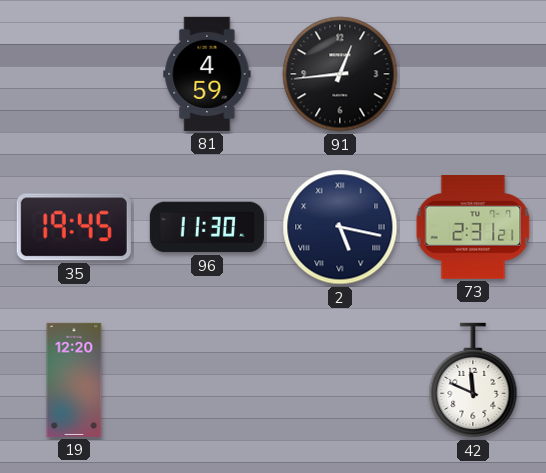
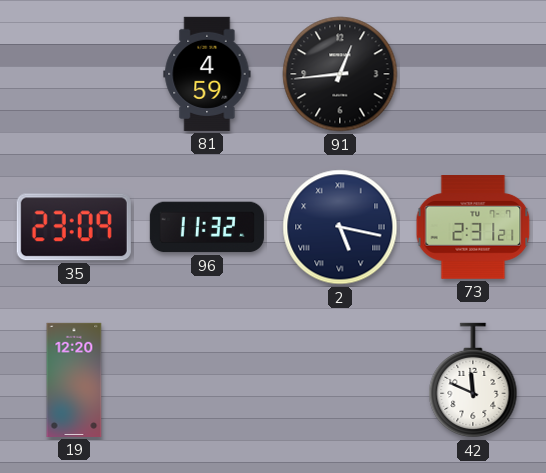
35: 19:45 -> 23:09 (74, 227)
96: 11:30 -> 11:32 (207, 227)
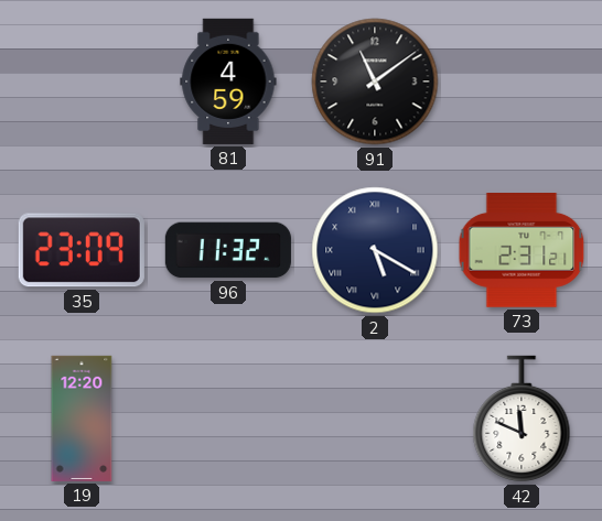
91: 12:44 -> 11:09 (375, 82)
2: 5:17 -> 5:20 (375, 250)
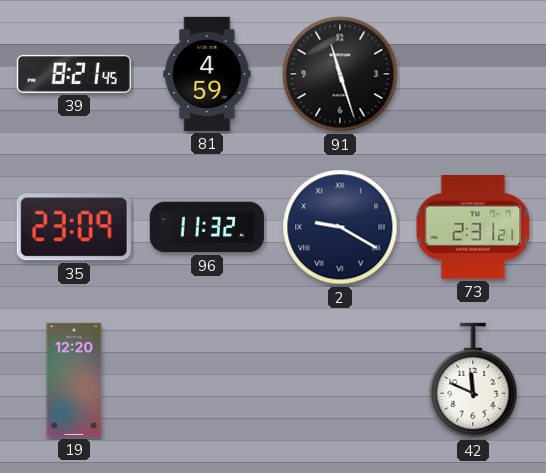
39: none -> 8:21 (74, 74)
91: 11:09 -> 11:27 (340, 74)
2: 5:20 -> 9:20 (340, 227)
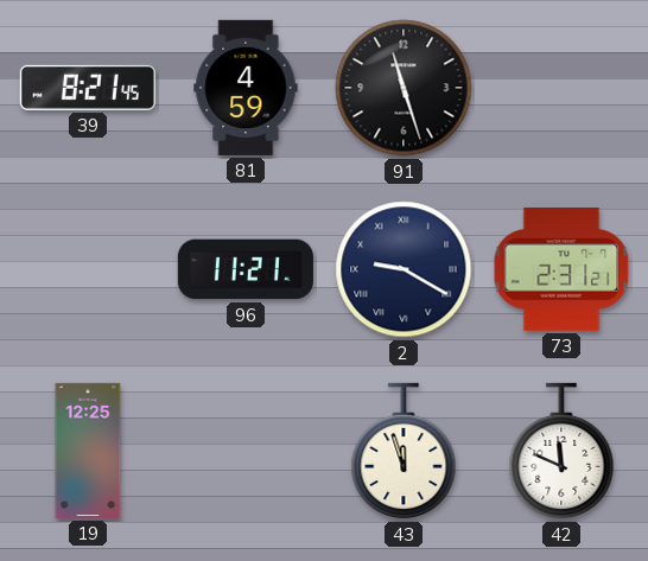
35: 23:09 -> none (74, 227)
96: 11:32 -> 11:21 (246, 269)
19: 12:20 -> 12:25 (88, 451)
43: none -> 11:57 (404, 451)
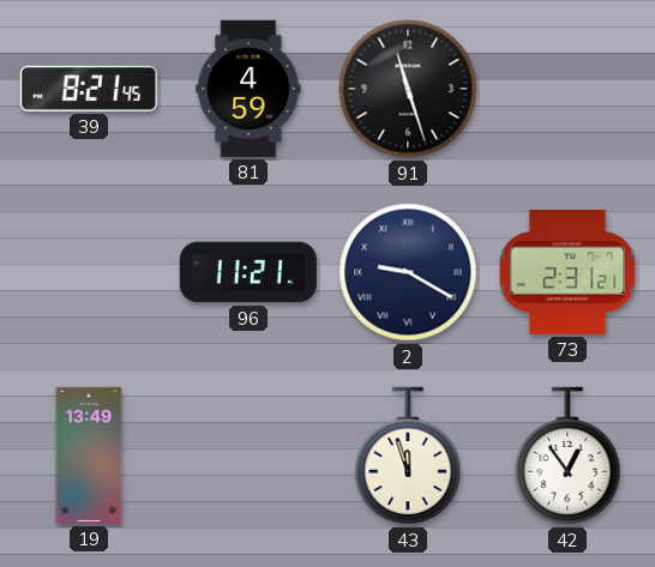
19: 12:25 -> 13:49 (89, 456)
42: 11:49 -> 12:54 (567, 456)
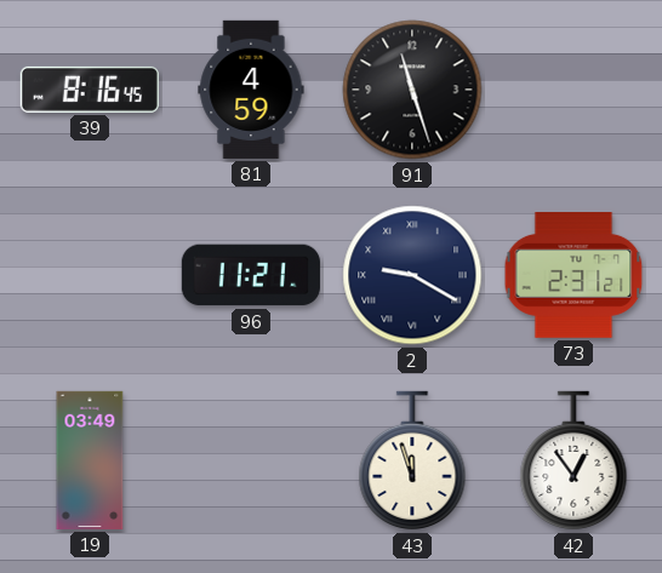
39: 8:21 -> 8:16 (90, 90)
19: 13:49 -> 03:49 (90, 460)
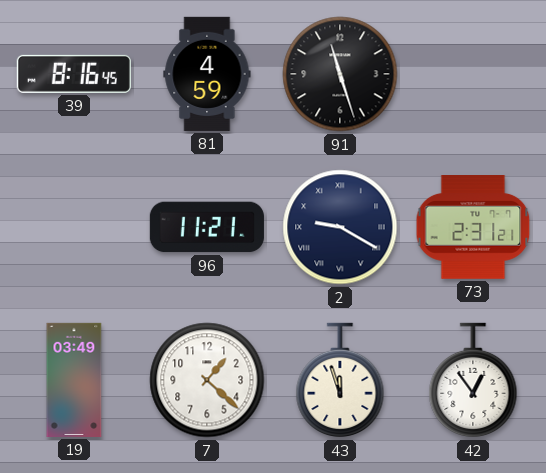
7: none -> 1:22 (207, 380)
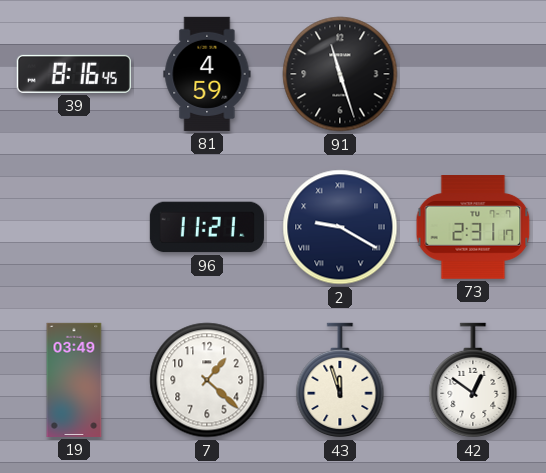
73: 2:31:21 -> 2:31:17 (473, 228)
42: 12:54 -> 12:51 (473, 380)
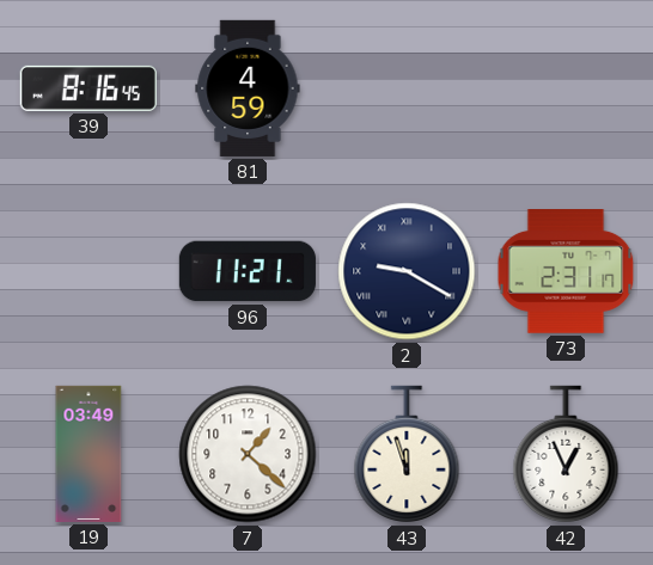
91: 11:27 -> none (340, 74)
42: 12:51 -> 12:56 (566, 454)
